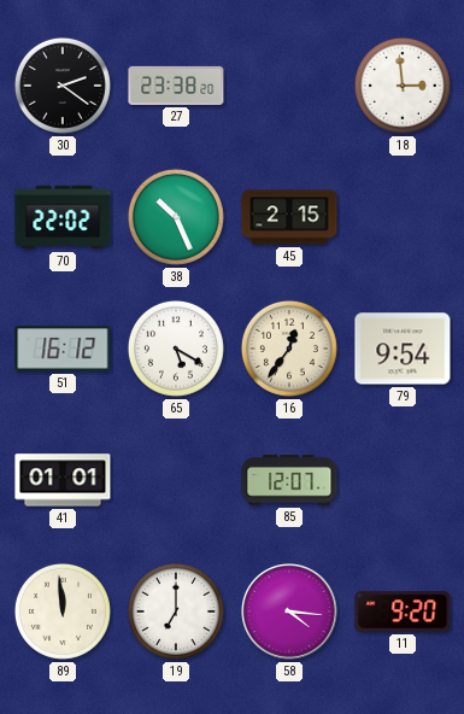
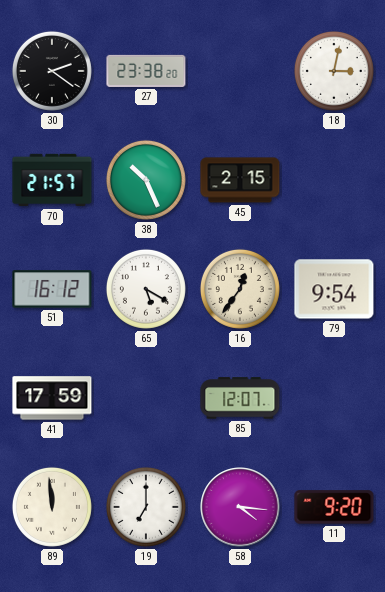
18: 2:59 -> 3:02 (334, 71)
70: 22:02 -> 21:57 (52, 180)
41: 01:01 -> 17:59 (52, 398)
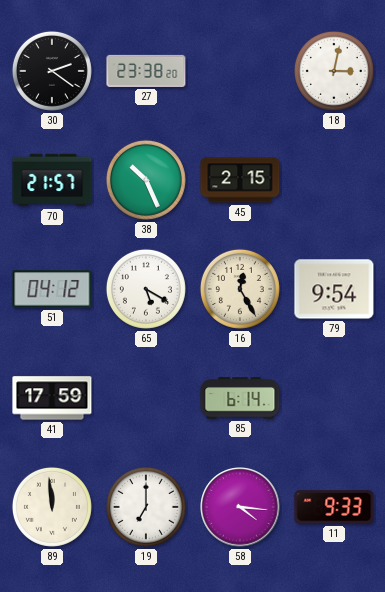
51: 16:12 -> 04:12 (52, 289)
16: 12:36 -> 12:25 (240, 289)
85: 12:07 -> 6:14 (240, 398)
11: 9:20 -> 9:33 (334, 507)
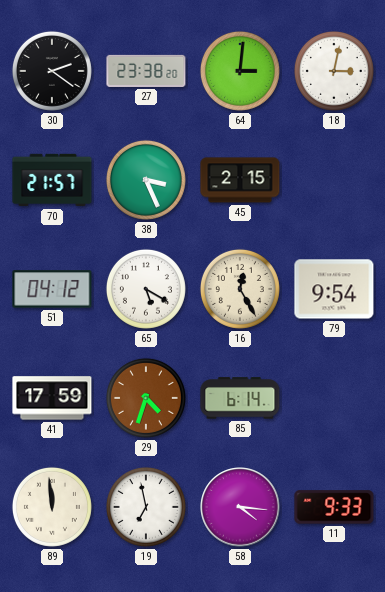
64: none -> 3:01 (240, 71)
38: 10:26 -> 3:26 (146, 180)
29: none -> 4:33 (146, 398)
19: 7:00 -> 6:58 (146, 507)
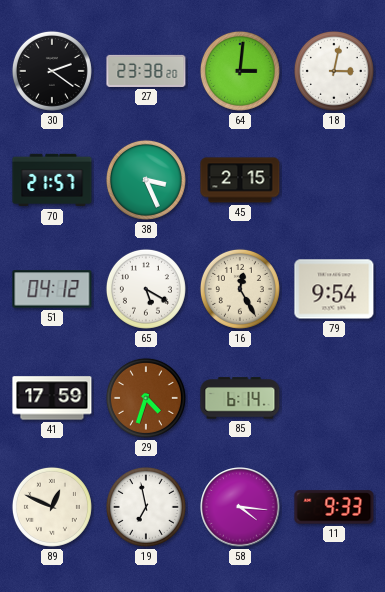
89: 11:59 -> 12:49 (52, 507)
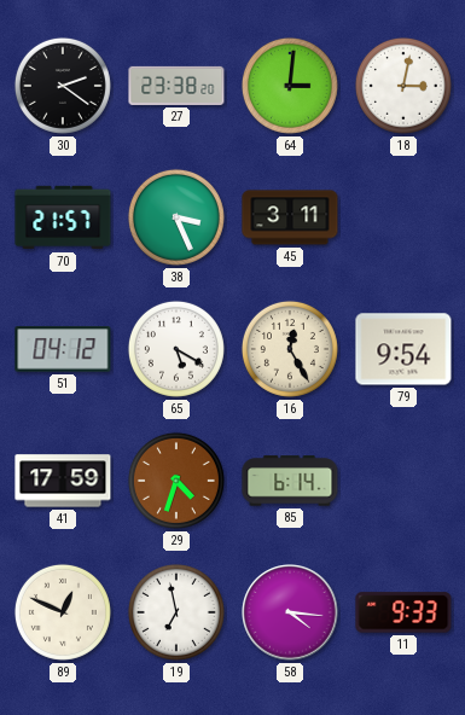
45: 2:15 -> 3:11 (290, 217)
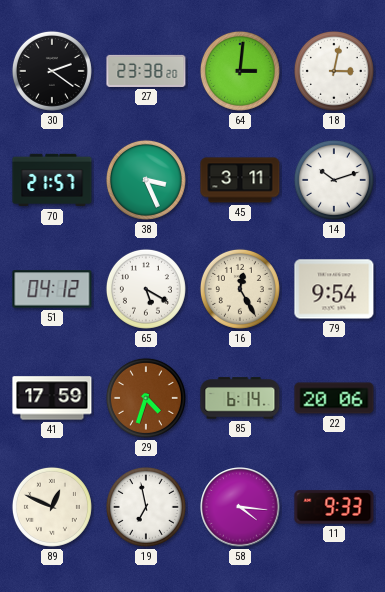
14: none -> 10:12 (334, 180)
22: none -> 20:06 (334, 398)
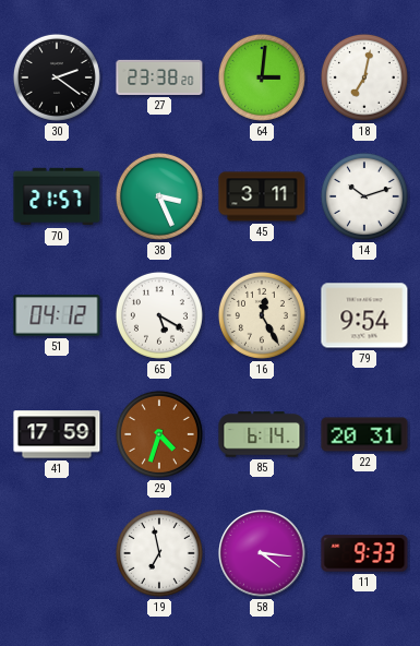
18: 3:02 -> 7:02 (364, 77)
22: 20:06 -> 20:31 (364, 434)
89: 12:49 -> none (52, 507)
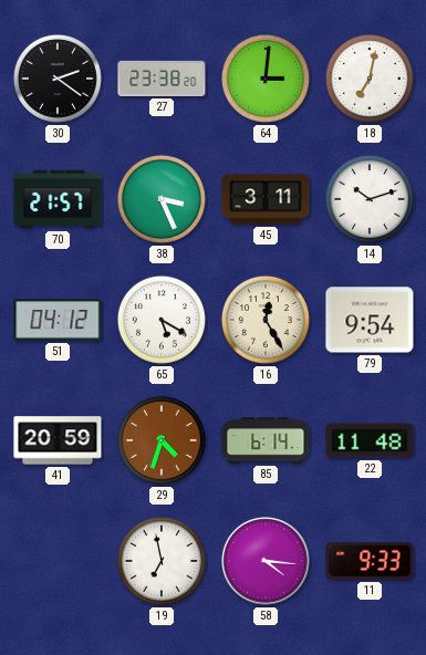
41: 17:59 -> 20:59 (58, 440)
22: 20:31 -> 11:48 (370, 440)
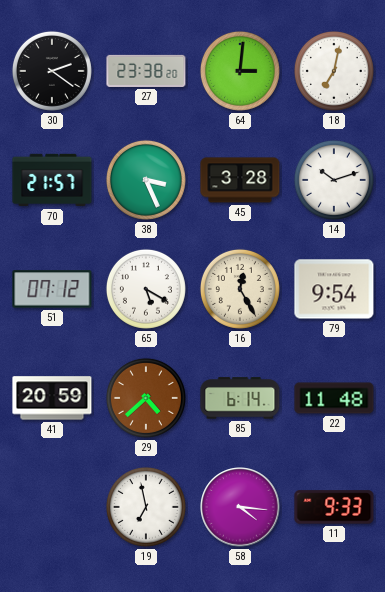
45: 3:11 -> 3:28 (240, 180)
51: 04:12 -> 07:12 (52, 289)
29: 4:33 -> 4:38 (146, 398)
